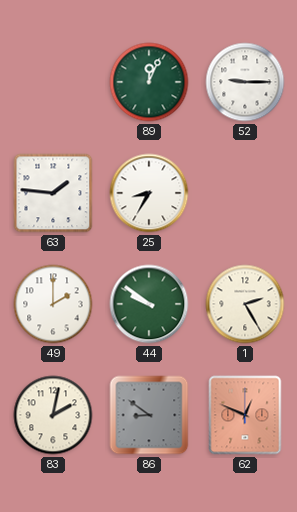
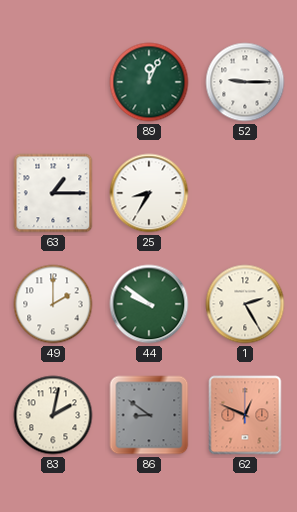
63: 1:46 -> 1:15 (53, 193)
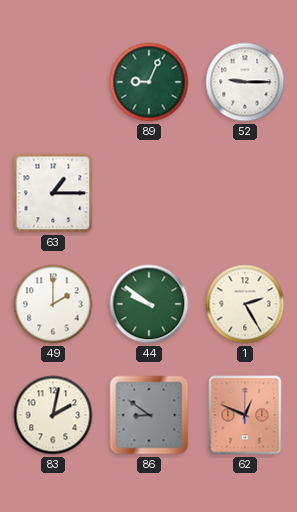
89: 12:04 -> 9:04 (149, 82)
25: 8:35 -> none (149, 193)
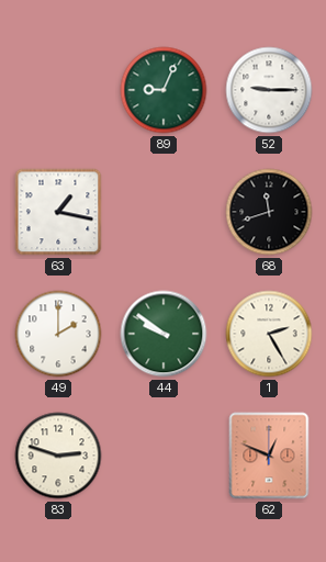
63: 1:15 -> 1:17 (58, 212)
68: none -> 11:42 (269, 212)
83: 2:02 -> 2:48 (58, 456)
86: 8:51 -> none (149, 415)
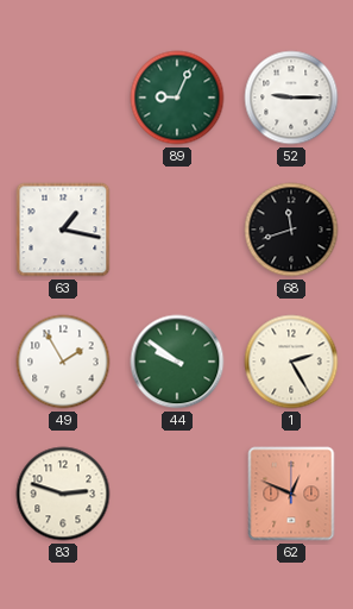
49: 2:00 -> 1:55 (63, 362)
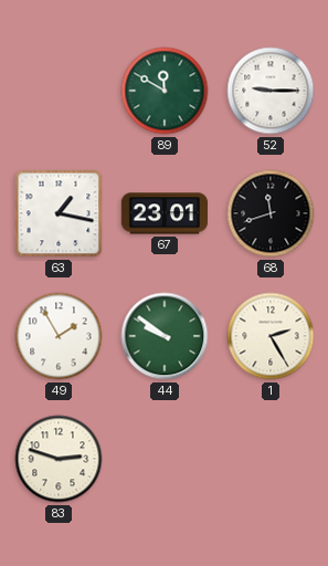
89: 9:04 -> 11:50 (165, 91)
67: none -> 23:01 (163, 213)
62: 12:49 -> none (291, 494)
